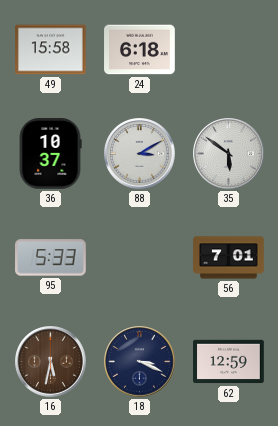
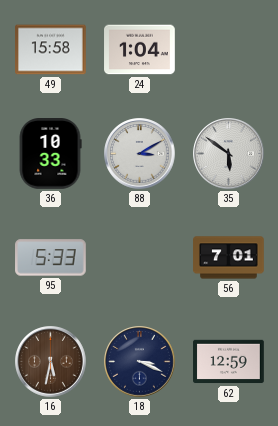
24: 6:18 -> 1:04 (140, 50)
36: 10:37 -> 10:33 (50, 154)
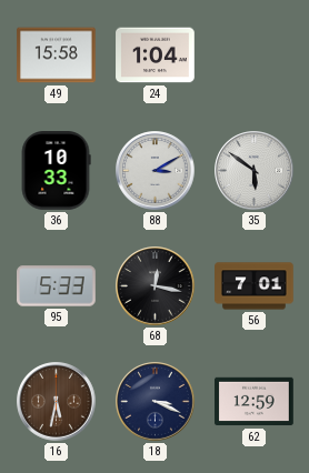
68: none -> 12:17 (156, 286)
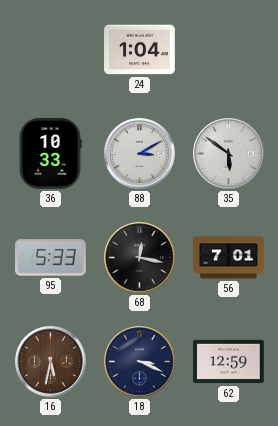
49: 15:58 -> none (57, 56)
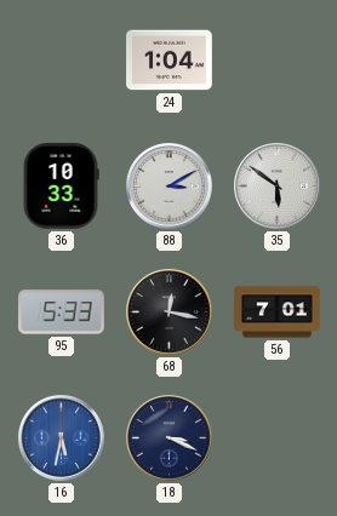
16 dial: brown -> blue (62, 438)
62: 12:59 -> none (229, 362)
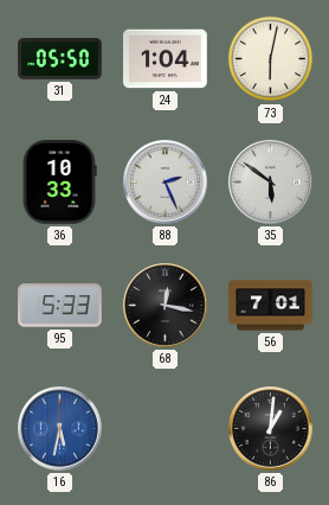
31: none -> 05:50 (60, 59)
73: none -> 6:02 (271, 59)
88: 3:10 -> 2:26 (166, 183)
18: 3:19 -> none (170, 438)
86: none -> 1:01 (271, 429)
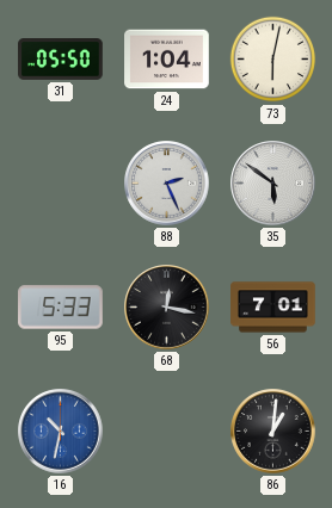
36: 10:33 -> none (59, 183)
16: 5:32 -> 10:32 (61, 432)
